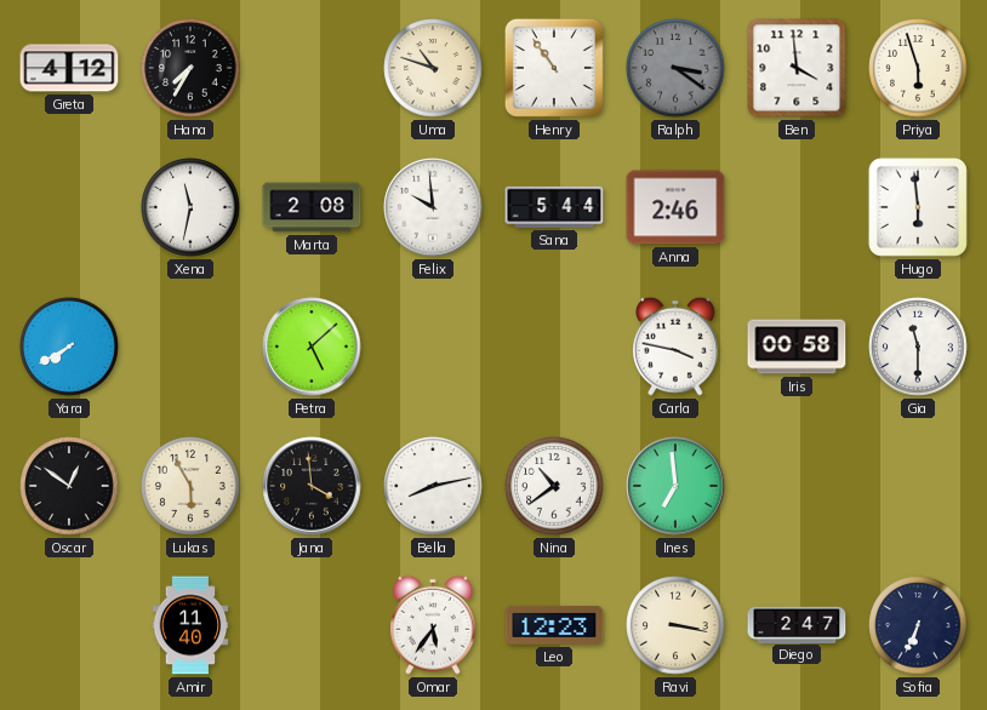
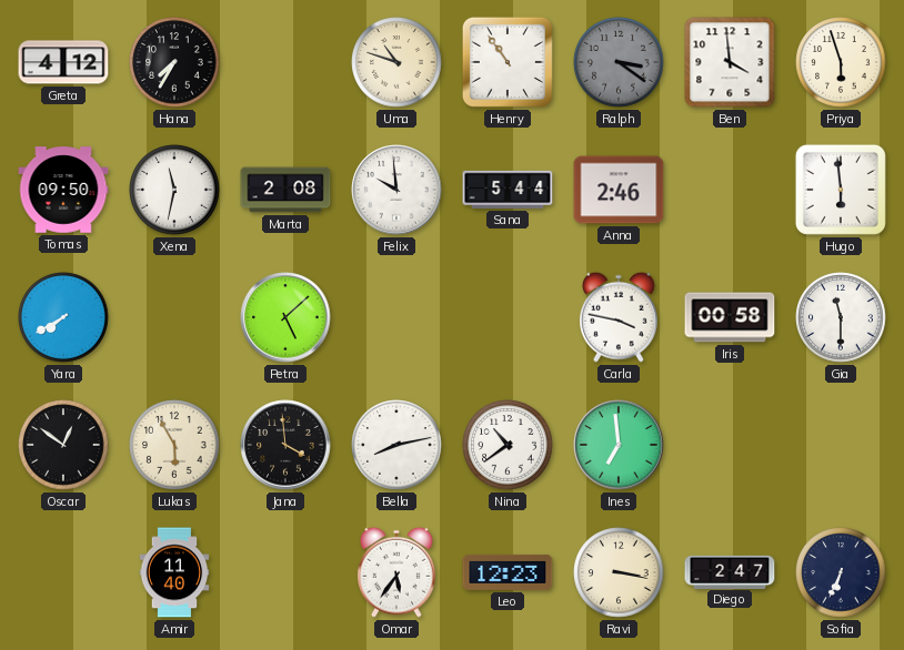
Tomas: none -> 09:50 (63, 190)
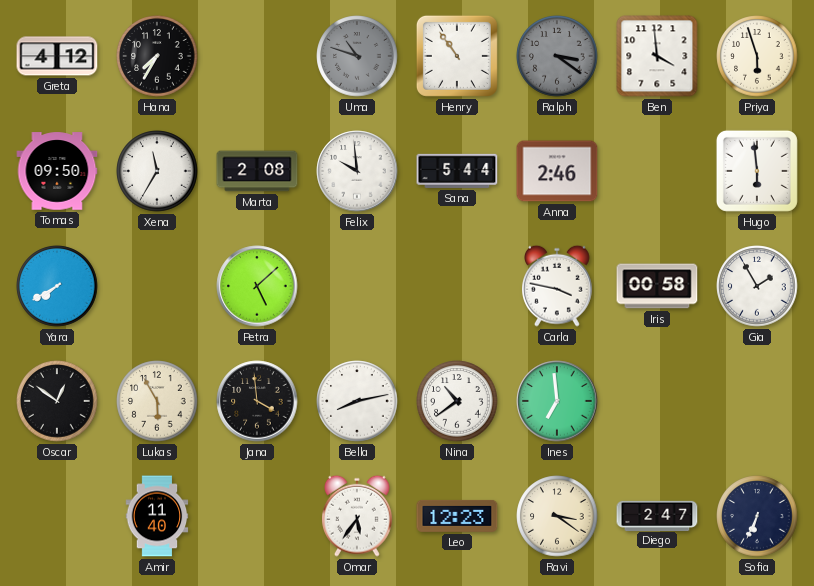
Uma dial: cream -> grey (357, 56)
Xena: 11:32 -> 11:35 (157, 171)
Gia: 11:30 -> 1:55 (757, 286)
Ravi: 3:17 -> 3:21 (557, 516)
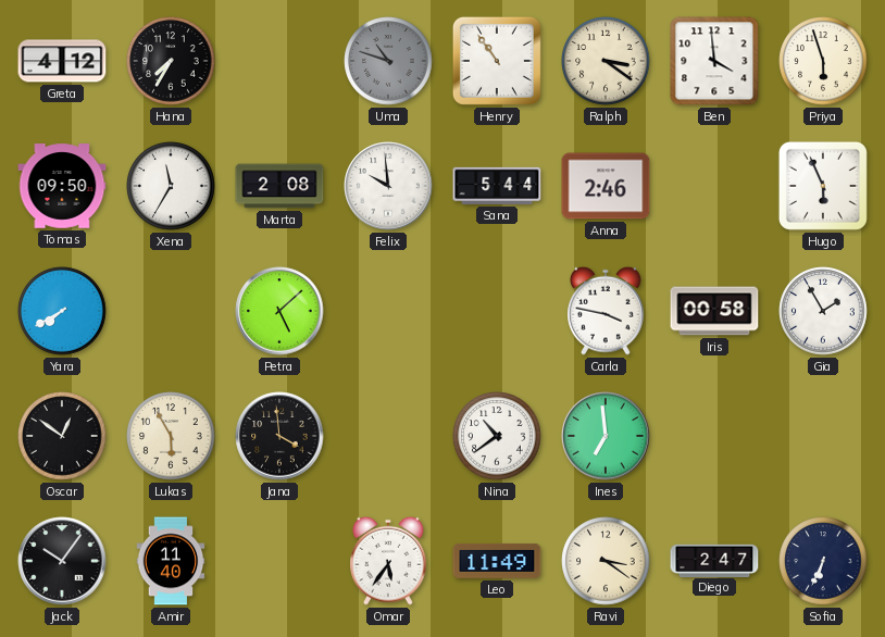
Ralph dial: grey -> cream (606, 61)
Hugo: 5:59 -> 5:56 (823, 186)
Bella: 8:13 -> none (357, 401)
Jack: none -> 10:06 (62, 561)
Leo: 12:23 -> 11:49 (497, 561)
